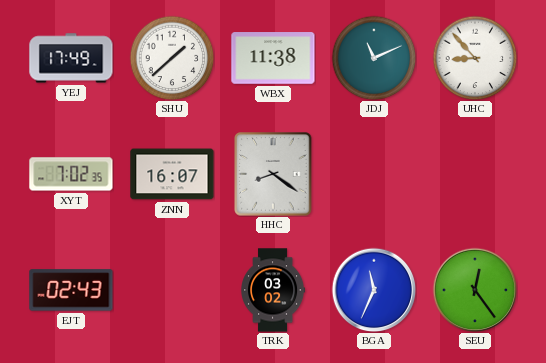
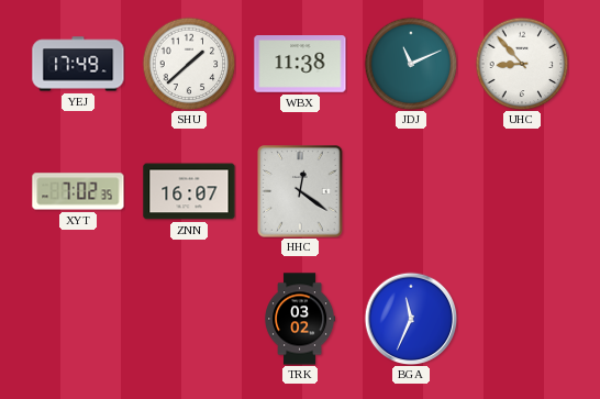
HHC: 8:21 -> 12:21 (300, 191)
EJT: 02:43 -> none (71, 290)
SEU: 12:24 -> none (475, 290)
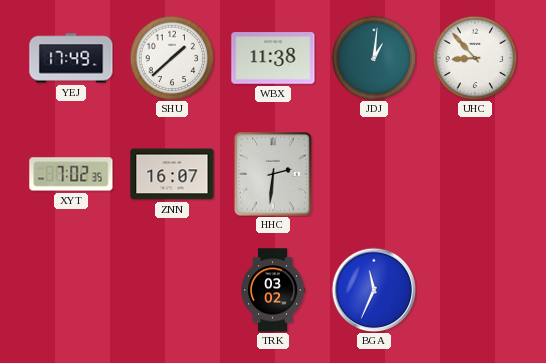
JDJ: 11:11 -> 1:01 (374, 58)
HHC: 12:21 -> 2:31 (273, 174)
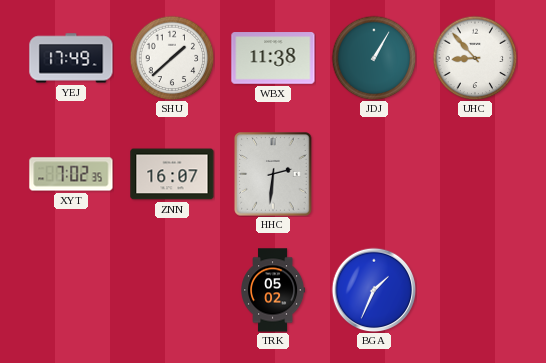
JDJ: 1:01 -> 1:05 (374, 58)
TRK: 03:02 -> 05:02 (273, 290)
BGA: 11:34 -> 1:34 (374, 290)
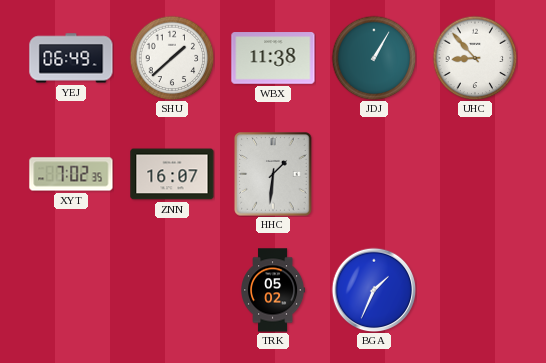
YEJ: 17:49 -> 06:49 (71, 58)
HHC: 2:31 -> 1:31 (273, 174)
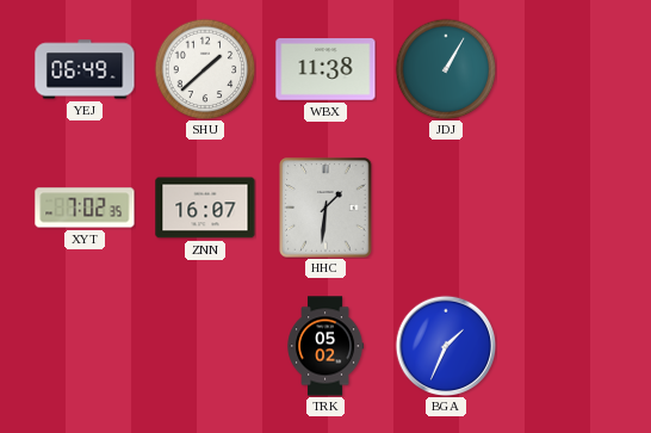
UHC: 8:53 -> none (475, 58)
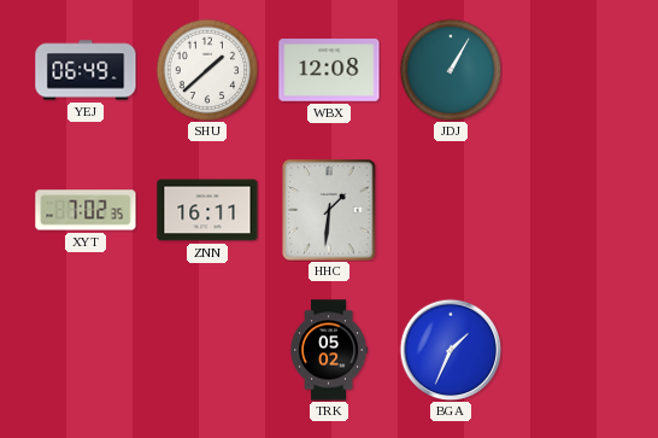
WBX: 11:38 -> 12:08 (329, 70)
ZNN: 16:07 -> 16:11 (207, 210)
